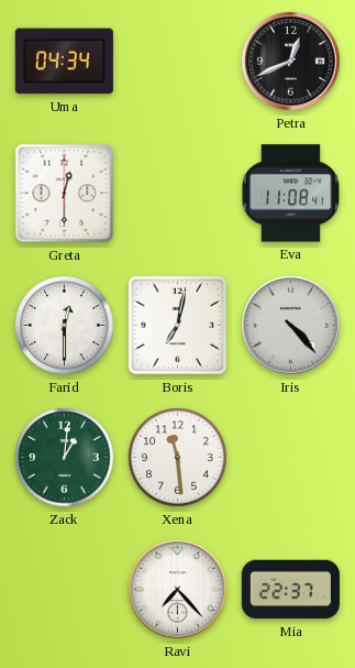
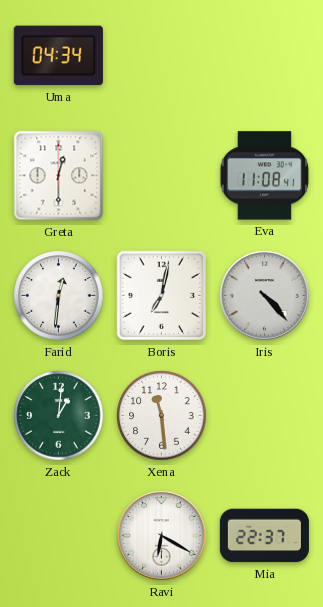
Petra: 12:41 -> none (291, 62)
Farid: 12:30 -> 12:31 (59, 296)
Ravi: 7:23 -> 6:20 (162, 536)
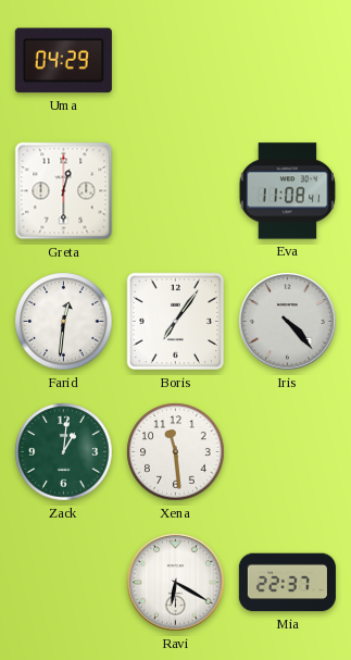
Uma: 04:34 -> 04:29 (63, 61)
Boris: 7:02 -> 7:06 (176, 322)
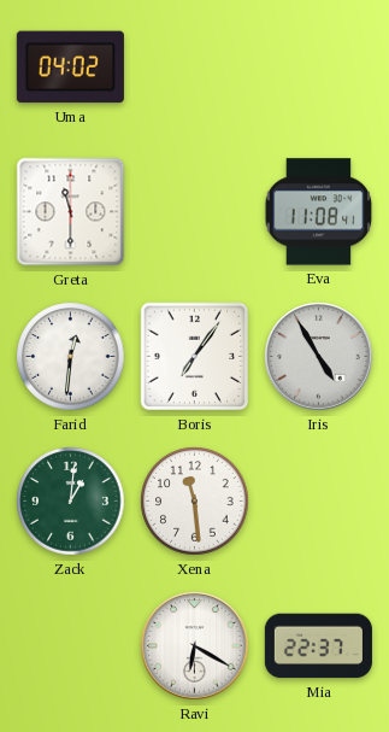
Uma: 04:29 -> 04:02 (70, 68)
Greta: 12:30 -> 11:30 (71, 212)
Iris: 4:23 -> 4:55 (319, 357)
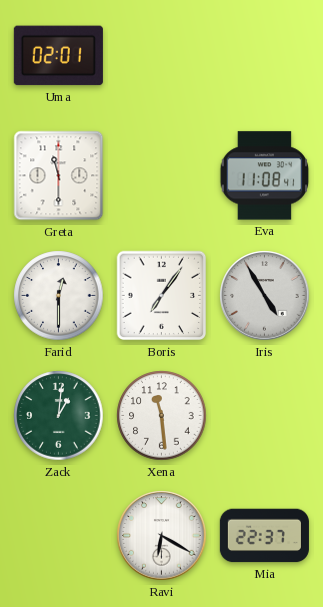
Uma: 04:02 -> 02:01 (58, 56)
Farid: 12:31 -> 12:30 (59, 296)
